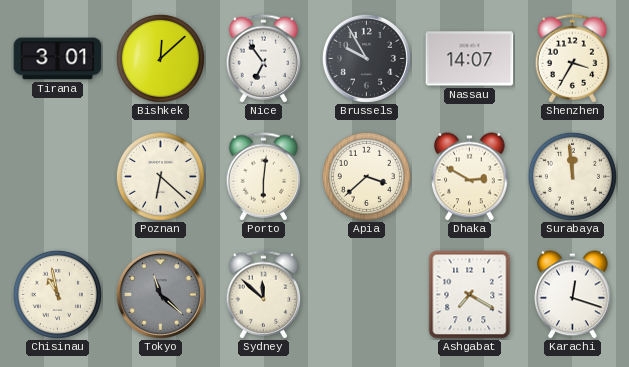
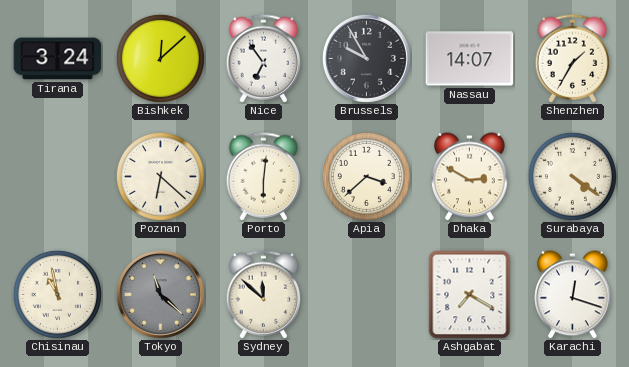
Tirana: 3:01 -> 3:24 (58, 59)
Shenzhen: 3:35 -> 1:35 (573, 59)
Surabaya: 11:59 -> 4:21 (572, 176)
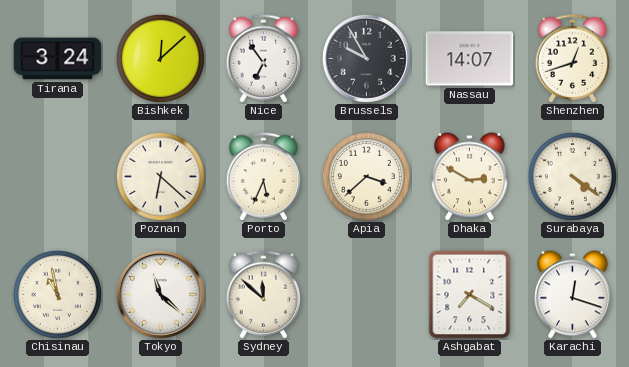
Shenzhen: 1:35 -> 12:42 (573, 59)
Porto: 6:01 -> 5:34 (264, 177)
Tokyo dial: grey -> white (160, 294)
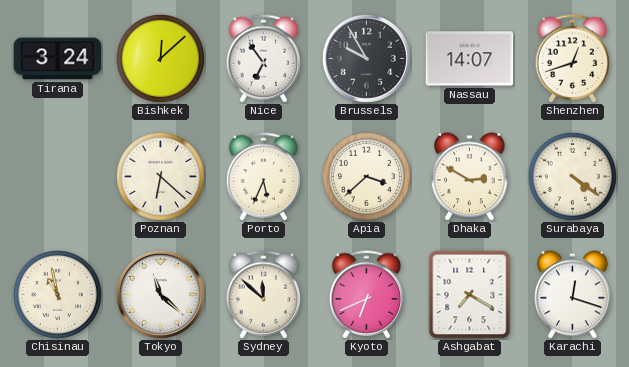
Kyoto: none -> 6:41 (367, 295)
